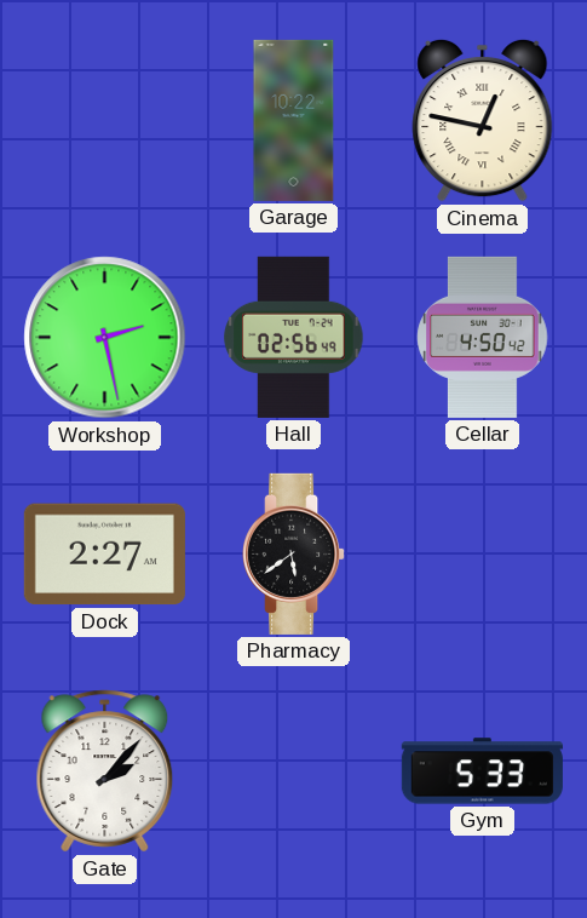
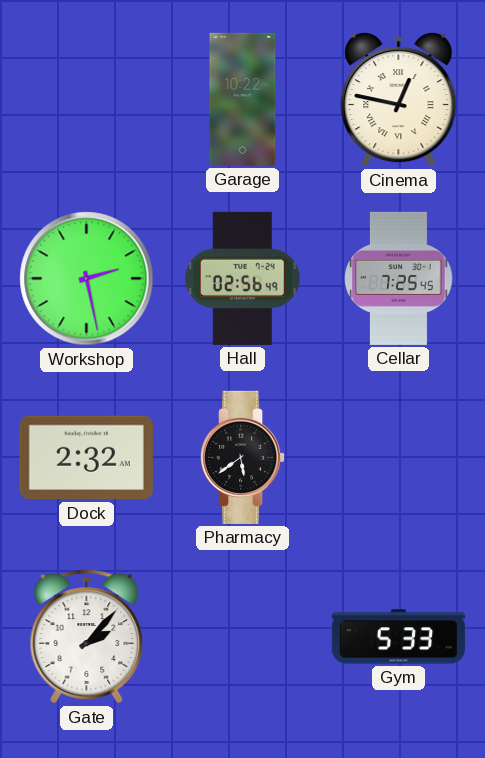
Cellar: 4:50 -> 7:25 (399, 278)
Dock: 2:27 -> 2:32 (86, 458)
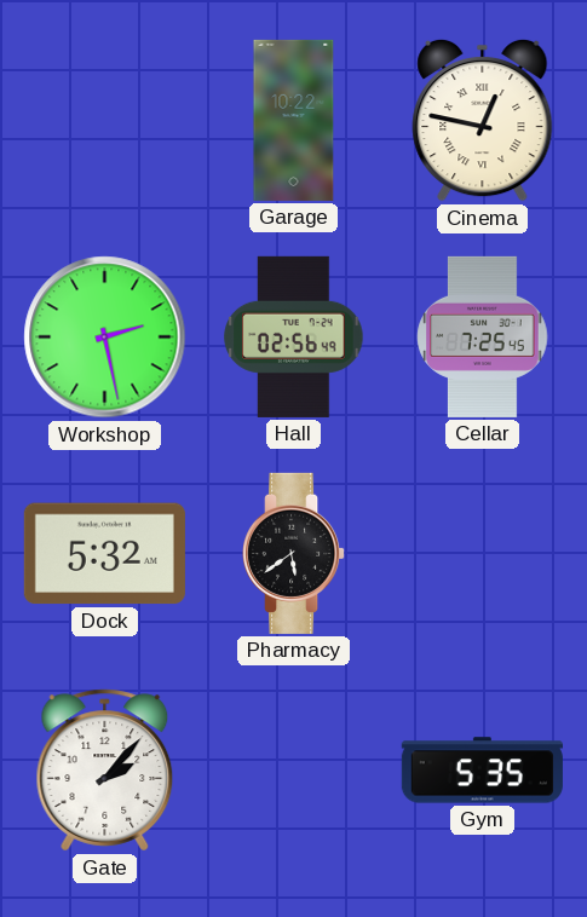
Dock: 2:32 -> 5:32 (104, 554)
Gym: 5:33 -> 5:35 (482, 771)
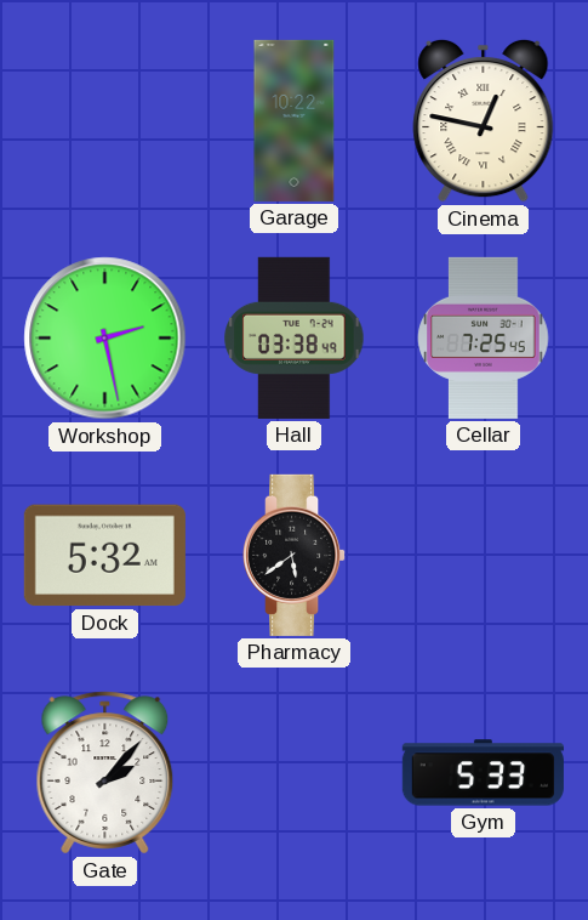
Hall: 02:56 -> 03:38 (295, 337)
Gym: 5:35 -> 5:33 (483, 773)
